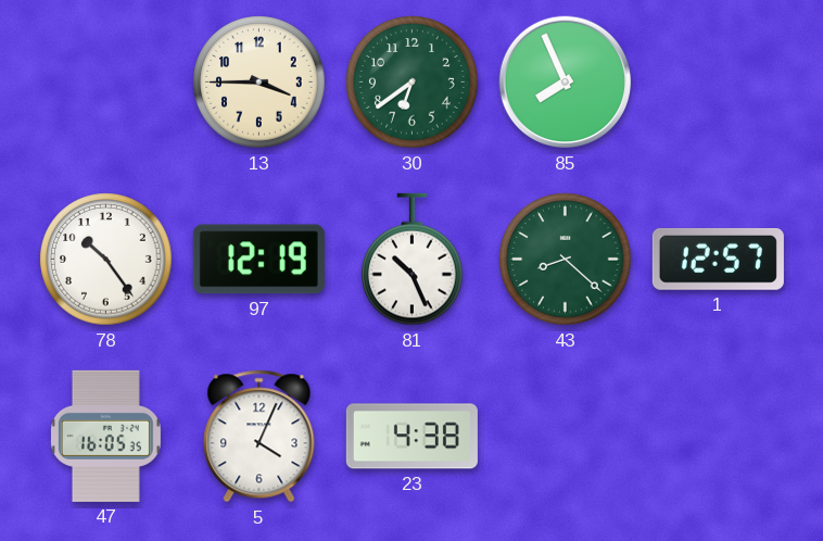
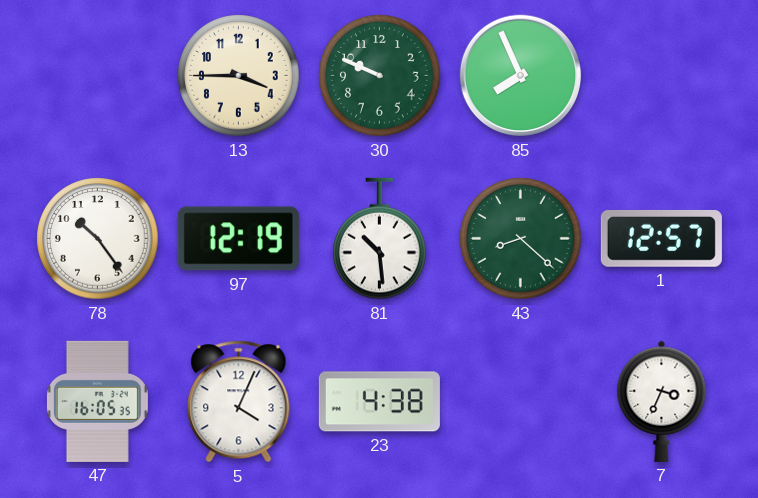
30: 6:39 -> 9:49 (380, 76)
81: 10:26 -> 10:29 (380, 239)
7: none -> 3:34 (662, 401)
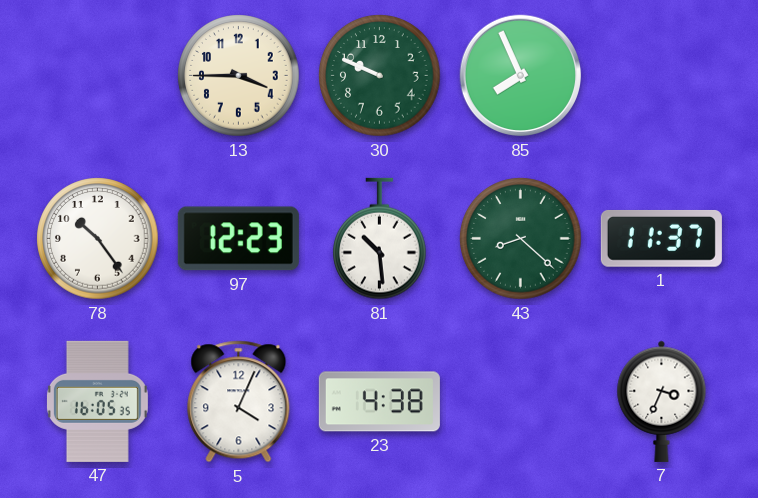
97: 12:19 -> 12:23 (238, 239)
1: 12:57 -> 11:37 (661, 238)
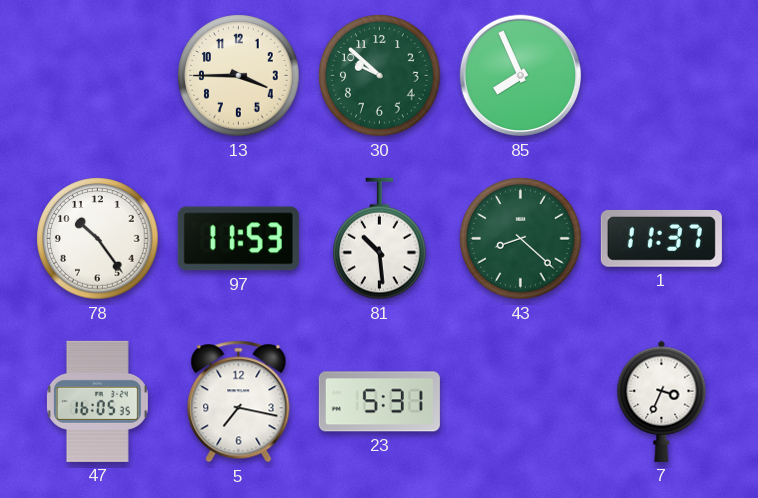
30: 9:49 -> 9:52 (380, 76)
97: 12:23 -> 11:53 (238, 239)
5: 4:04 -> 7:17 (239, 402)
23: 4:38 -> 5:31 (379, 402)
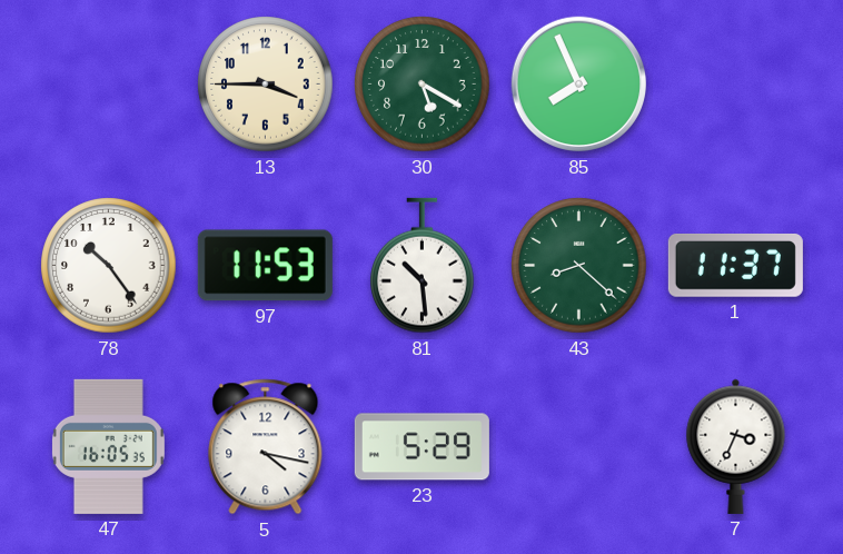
30: 9:52 -> 5:20 (423, 85)
5: 7:17 -> 4:17 (266, 447)
23: 5:31 -> 5:29 (421, 447)
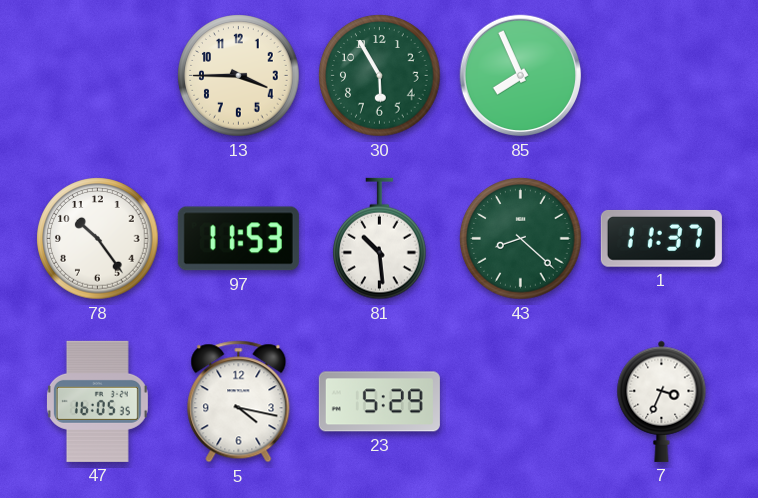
30: 5:20 -> 5:55 (380, 76)
